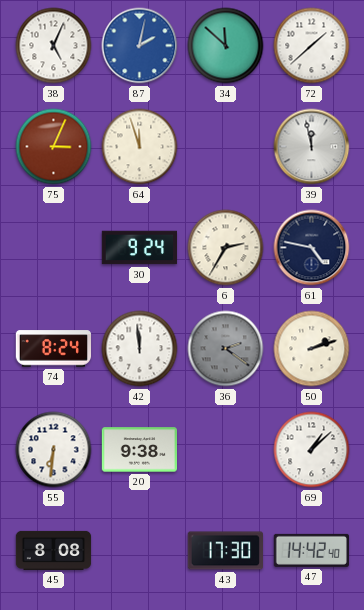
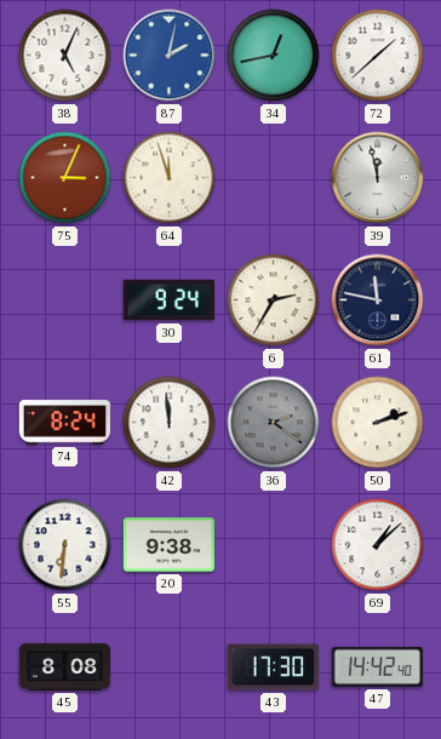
34: 11:52 -> 12:43 (274, 56)
61: 4:47 -> 11:47 (378, 300)
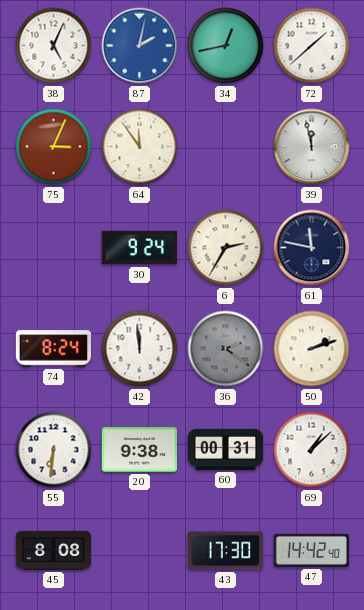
64: 11:57 -> 11:54 (140, 147)
60: none -> 00:31 (226, 449)
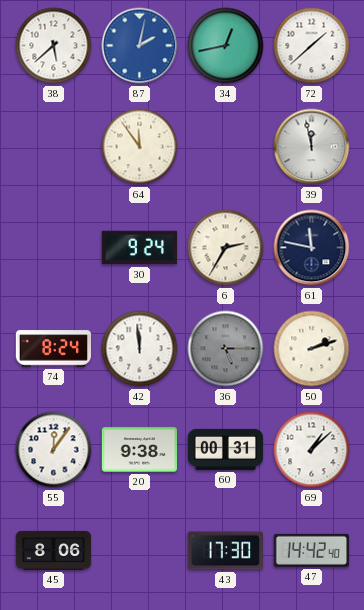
38: 5:04 -> 5:38 (54, 46)
75: 3:04 -> none (54, 147)
36: 2:21 -> 5:15 (226, 349)
55: 6:31 -> 12:06 (54, 450)
45: 8:08 -> 8:06 (54, 550)
